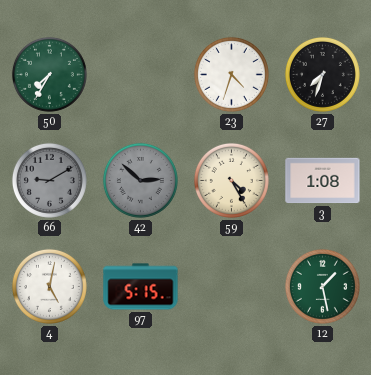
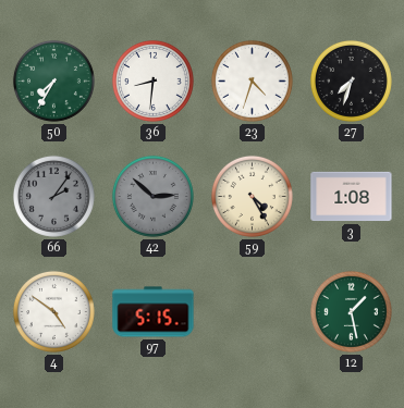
36: none -> 8:31 (152, 81)
66: 9:10 -> 2:06 (53, 196)
4: 5:02 -> 4:51 (53, 311)
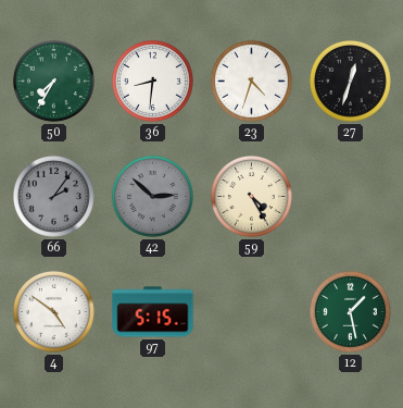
27: 7:33 -> 12:33 (350, 81)
3: 1:08 -> none (352, 197)
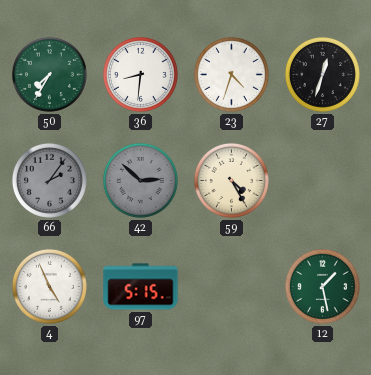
4: 4:51 -> 4:56 (49, 286)
